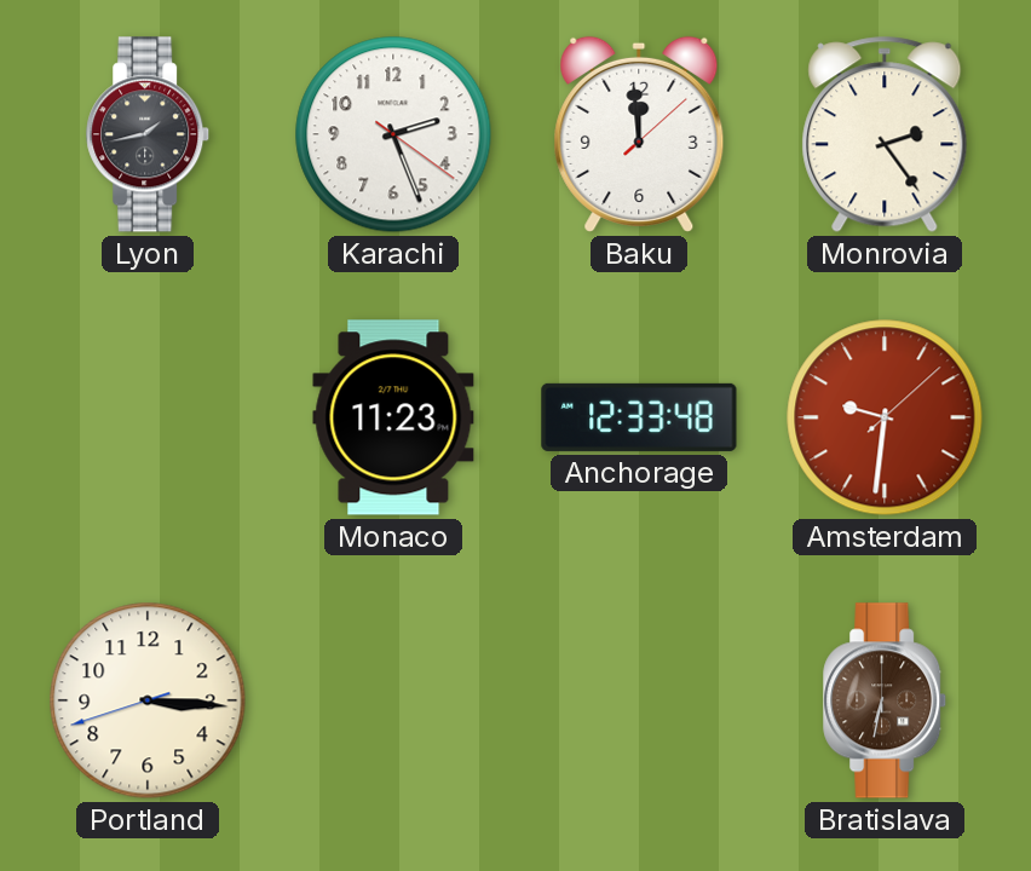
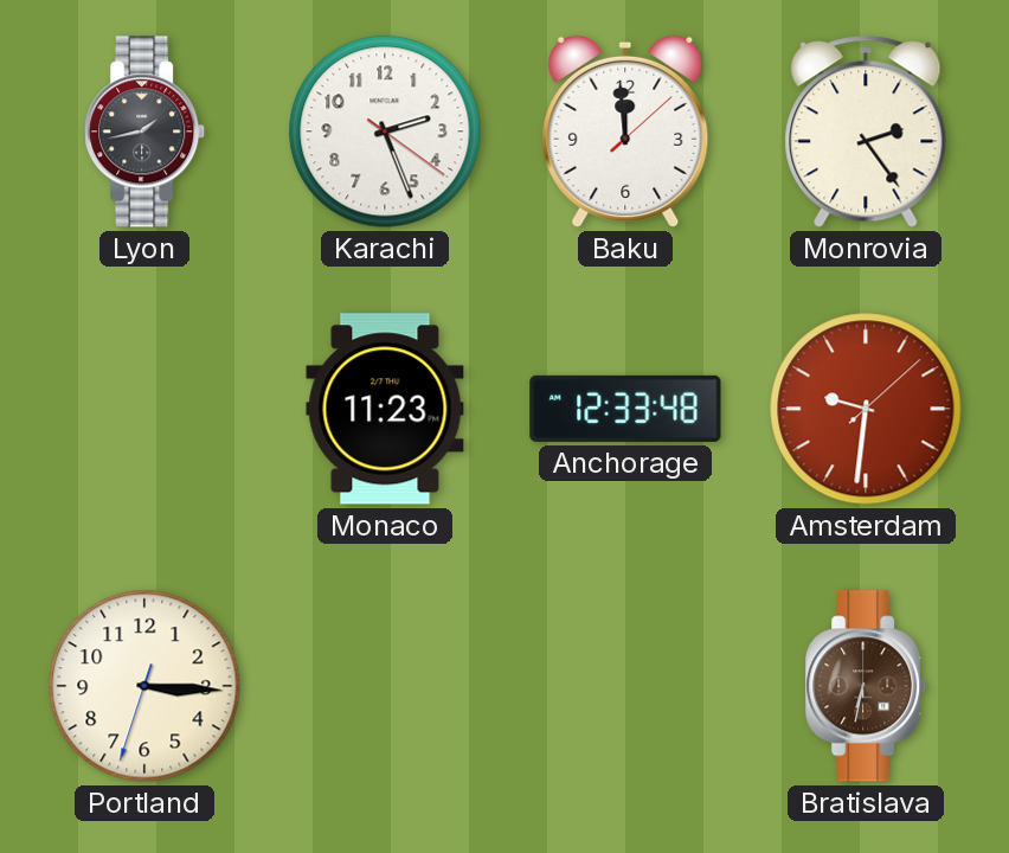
Portland: 3:15:42 -> 3:15:33 (144, 686)
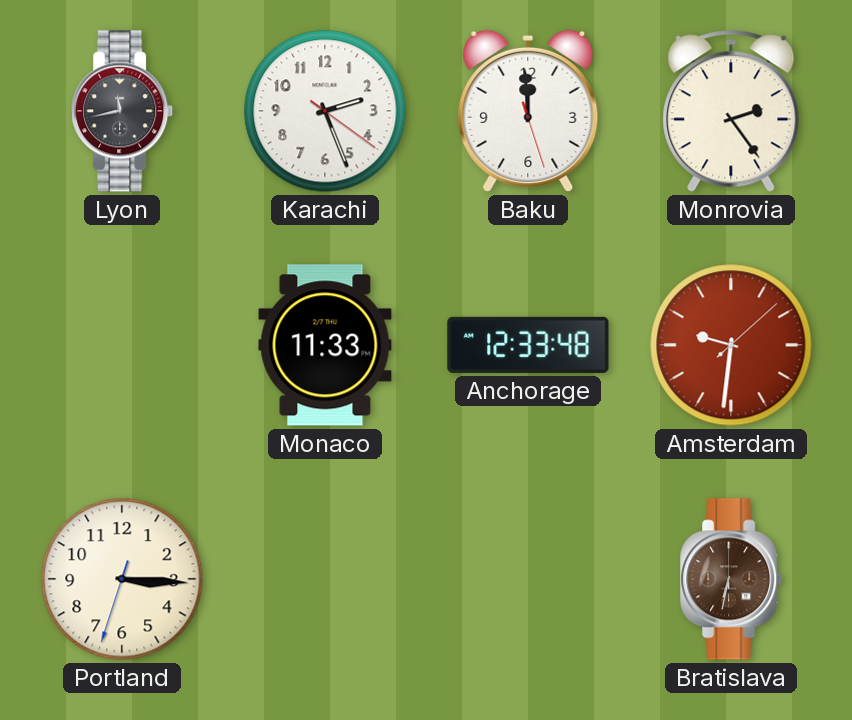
Lyon: 1:43 -> 11:43 (123, 111)
Baku: 11:59:08 -> 11:59:27 (528, 111)
Monaco: 11:23 -> 11:33 (325, 345)
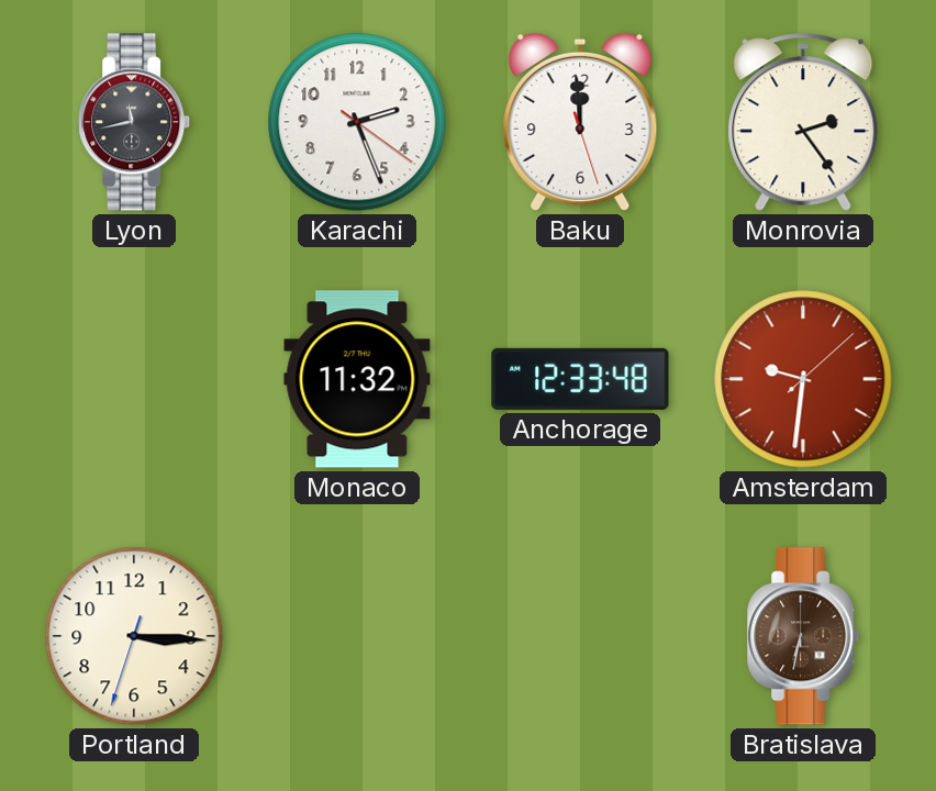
Monaco: 11:33 -> 11:32 (357, 379)
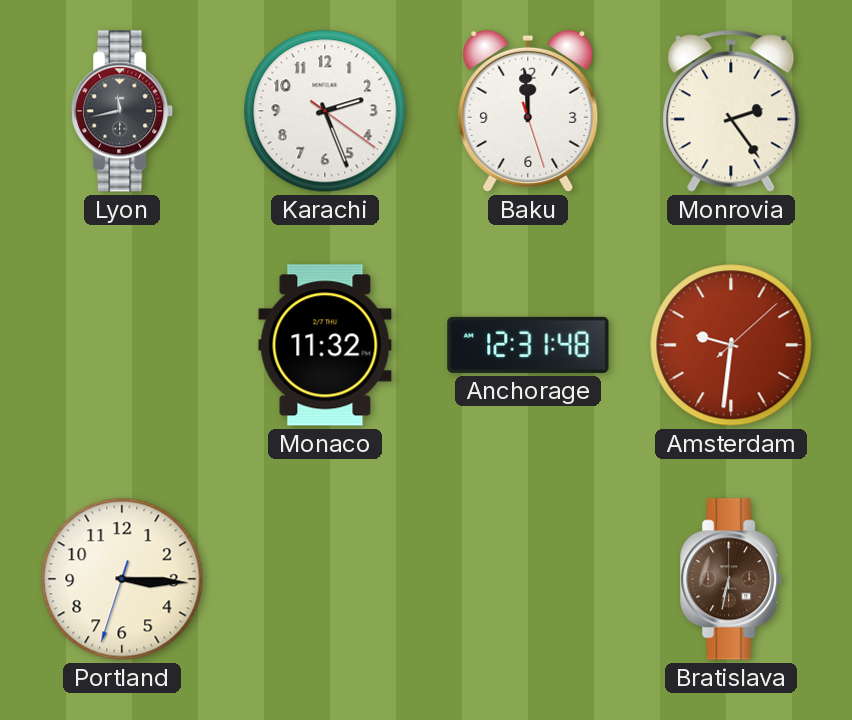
Anchorage: 12:33 -> 12:31 (528, 345)
